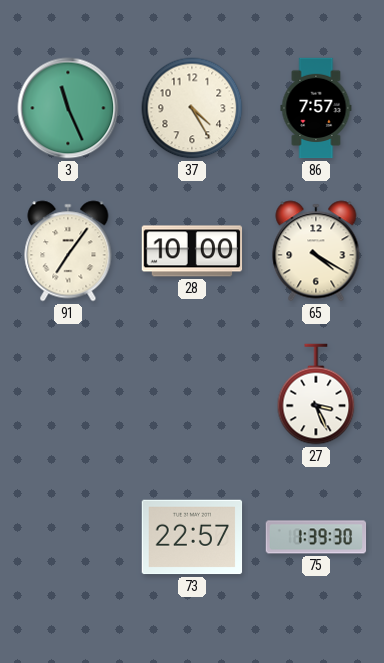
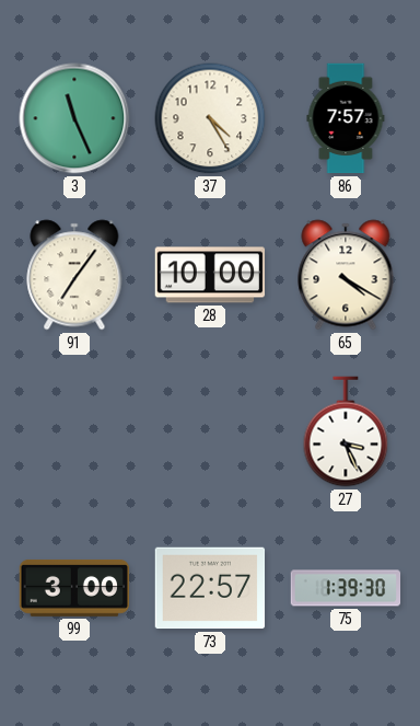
99: none -> 3:00 (74, 588)
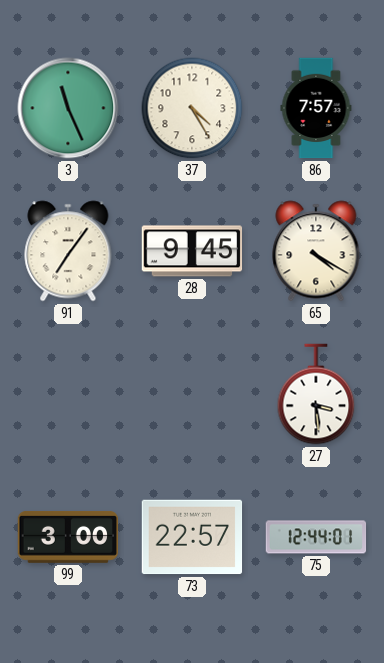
28: 10:00 -> 9:45 (192, 251)
27: 3:26 -> 3:29 (316, 394)
75: 1:39 -> 12:44 (316, 537)
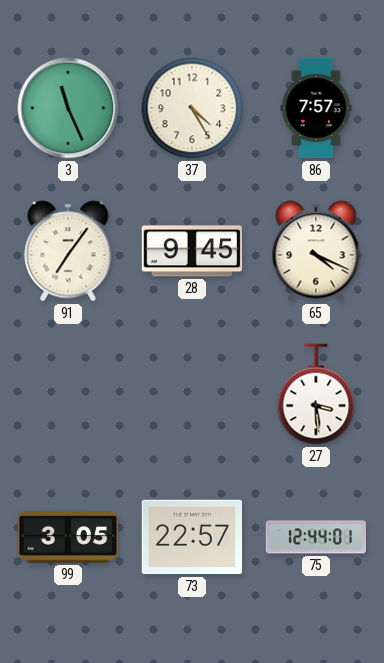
65: 4:20 -> 4:19 (316, 251)
99: 3:00 -> 3:05 (68, 537)
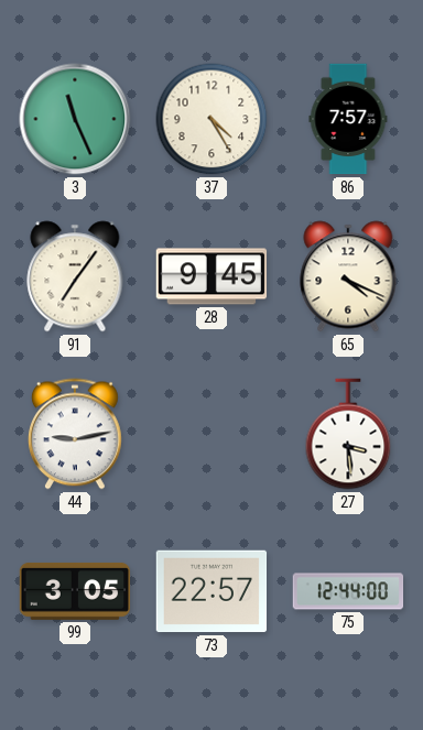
44: none -> 9:13 (75, 434)
75: 12:44:01 -> 12:44:00 (348, 591)
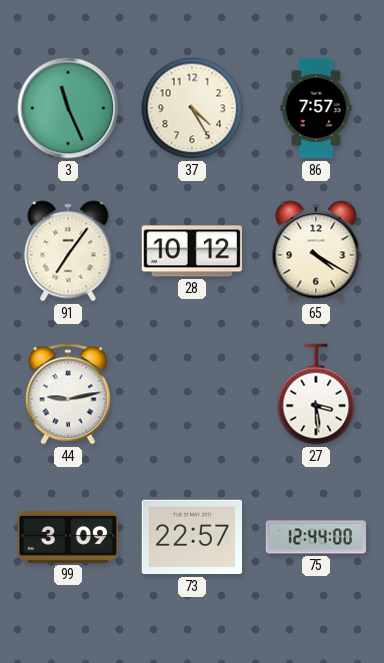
28: 9:45 -> 10:12 (192, 251)
65: 4:19 -> 4:20 (316, 251)
99: 3:05 -> 3:09 (68, 537)
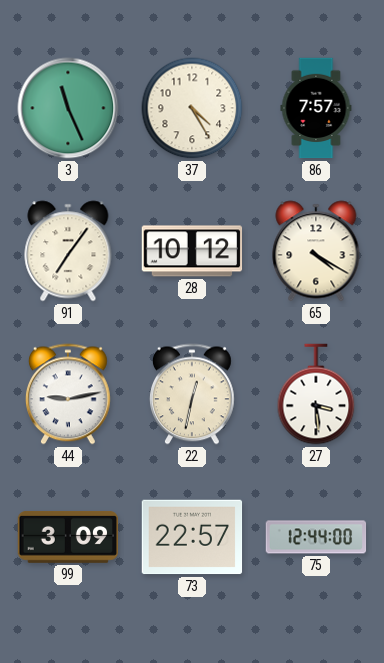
22: none -> 12:32 (192, 394)
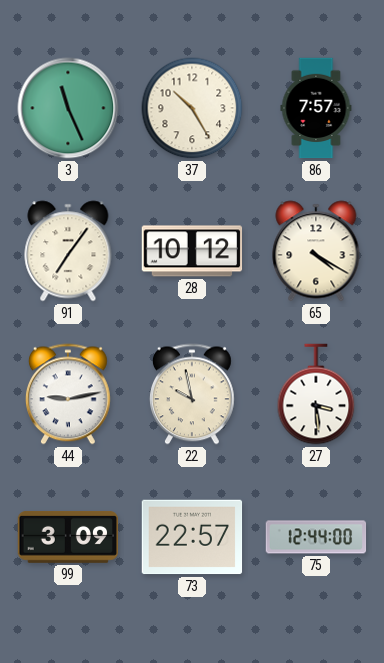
37: 4:25 -> 10:25 (192, 108)
22: 12:32 -> 9:58 (192, 394)
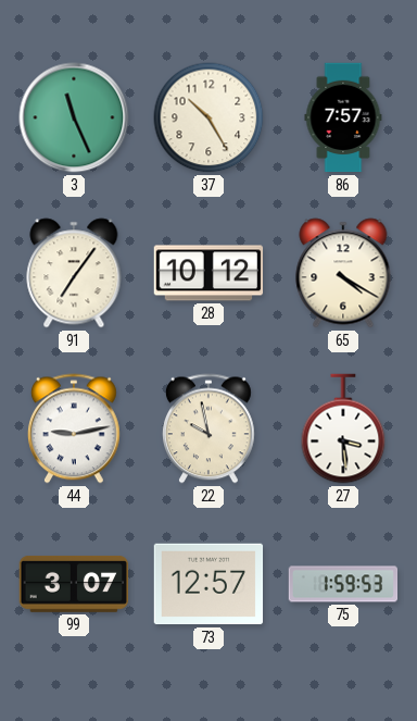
99: 3:09 -> 3:07 (74, 584)
73: 22:57 -> 12:57 (208, 584)
75: 12:44 -> 1:59 (343, 584)
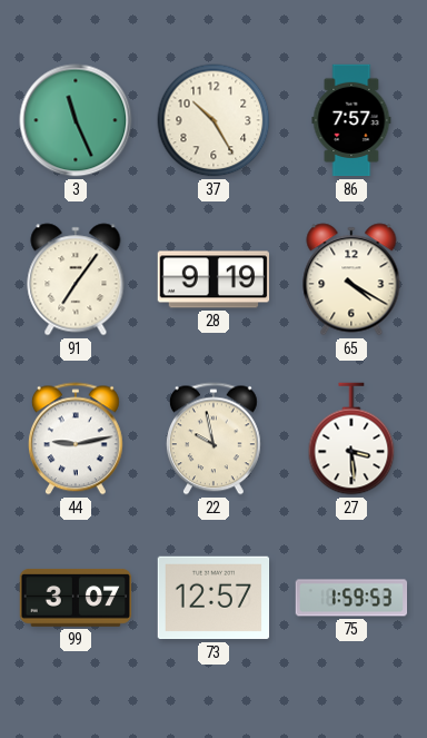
28: 10:12 -> 9:19 (213, 279)
